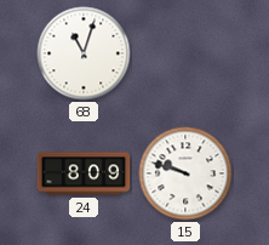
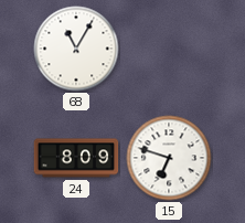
68: 11:03 -> 11:05 (76, 49)
15: 9:48 -> 6:48 (169, 158)
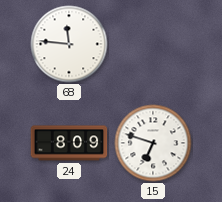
68: 11:05 -> 11:46 (69, 44)
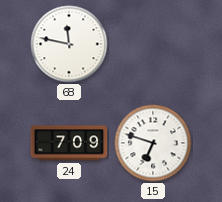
68: 11:46 -> 11:47 (69, 44)
24: 8:09 -> 7:09 (69, 143)
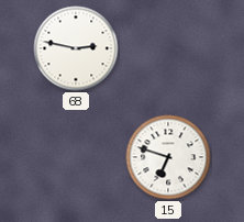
68: 11:47 -> 2:47 (76, 48)
24: 7:09 -> none (69, 143)
